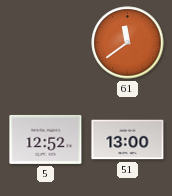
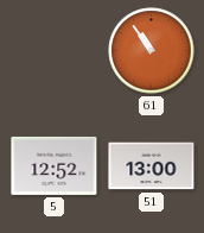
61: 11:39 -> 10:54 (152, 51)
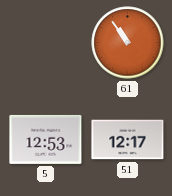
5: 12:52 -> 12:53 (46, 139)
51: 13:00 -> 12:17 (128, 140)
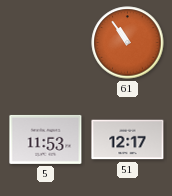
5: 12:53 -> 11:53 (46, 139)
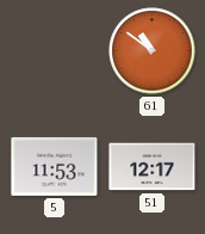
61: 10:54 -> 10:51 (153, 51)
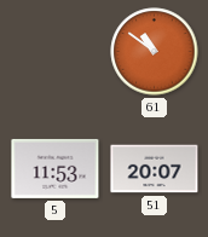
51: 12:17 -> 20:07 (155, 169)
